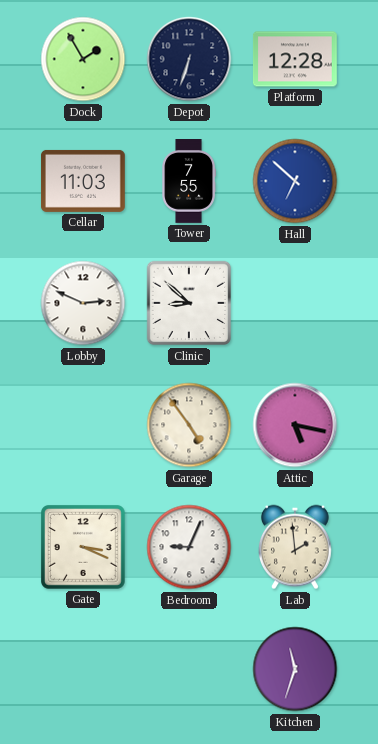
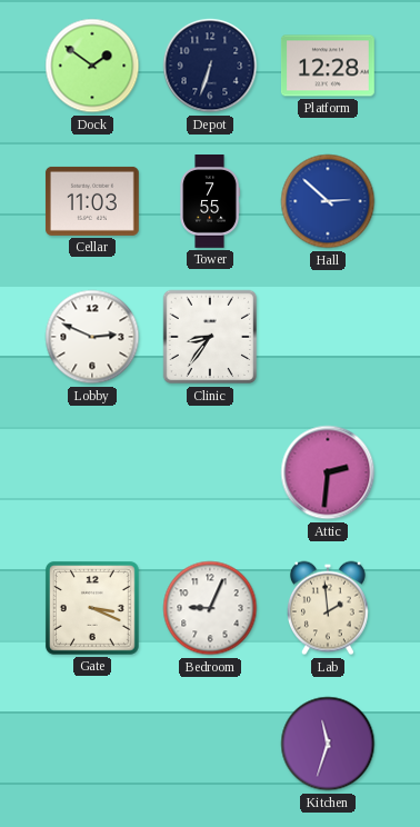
Dock: 1:55 -> 1:51 (92, 66)
Hall: 6:52 -> 2:52 (328, 201)
Clinic: 8:52 -> 8:36 (210, 337)
Garage: 4:54 -> none (189, 425)
Attic: 5:17 -> 2:31 (328, 472)
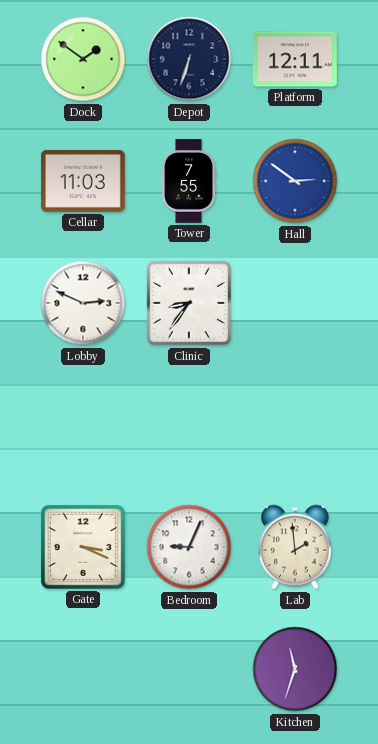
Platform: 12:28 -> 12:11 (295, 59)
Hall: 2:52 -> 2:51 (295, 181)
Attic: 2:31 -> none (328, 472)
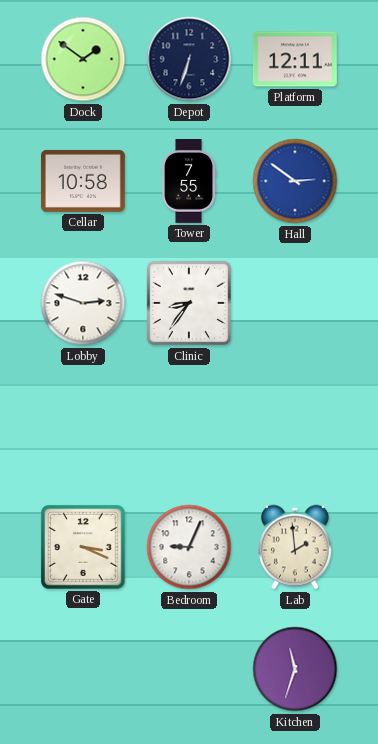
Cellar: 11:03 -> 10:58 (83, 181)
Lobby: 2:49 -> 2:48 (83, 303)
